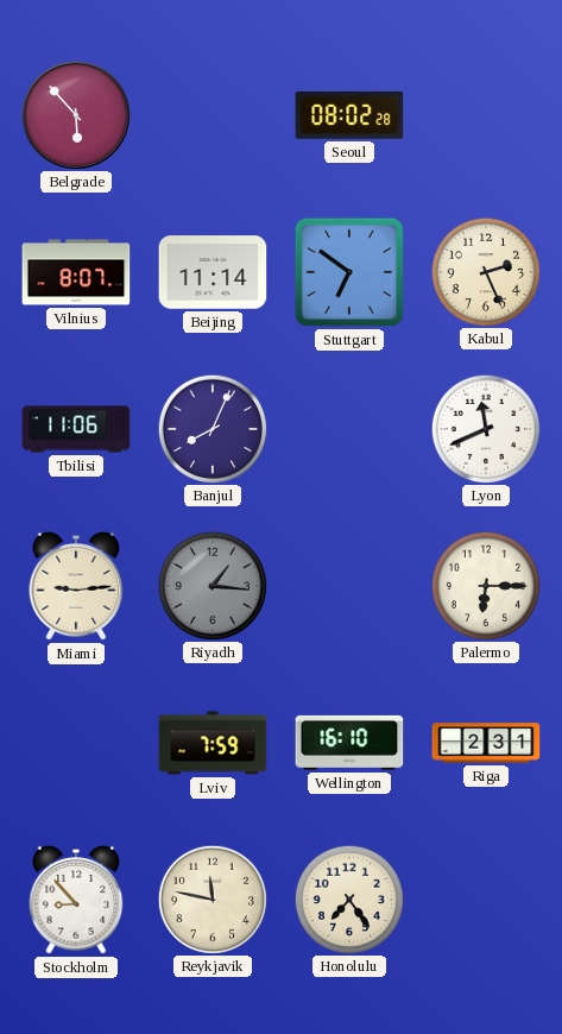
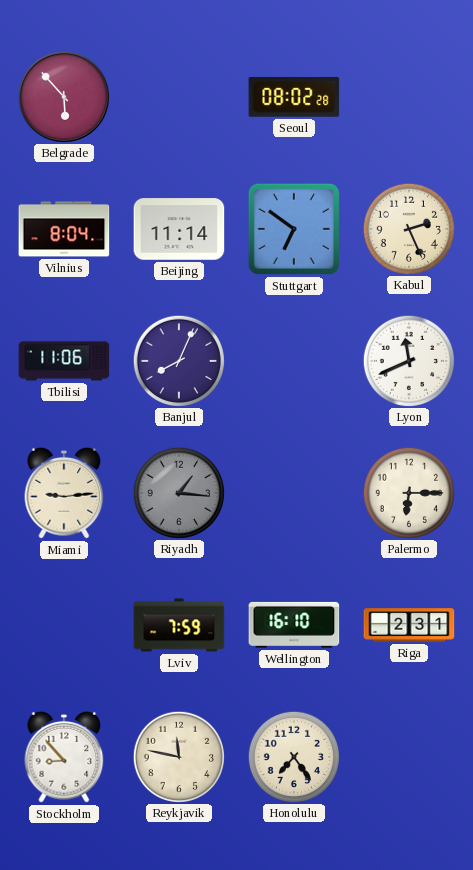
Vilnius: 8:07 -> 8:04 (64, 229)
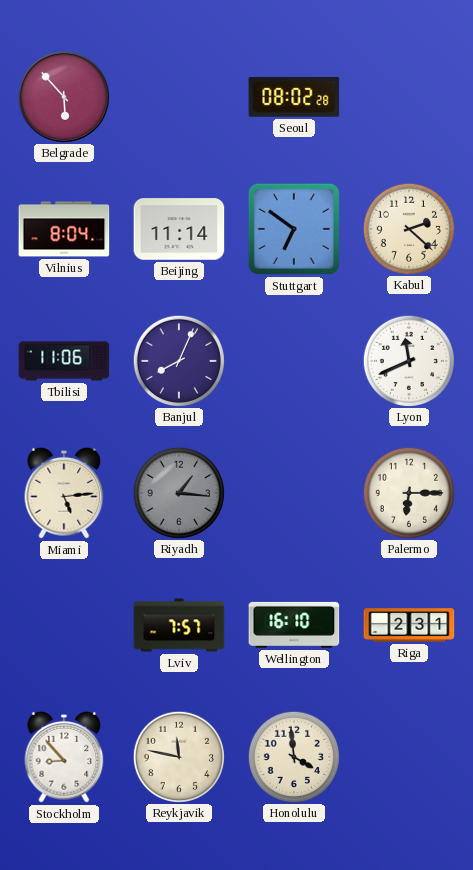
Kabul: 2:26 -> 2:22 (408, 228)
Miami: 9:14 -> 5:14 (64, 493)
Lviv: 7:59 -> 7:57 (179, 625)
Honolulu: 7:24 -> 3:59 (293, 756)
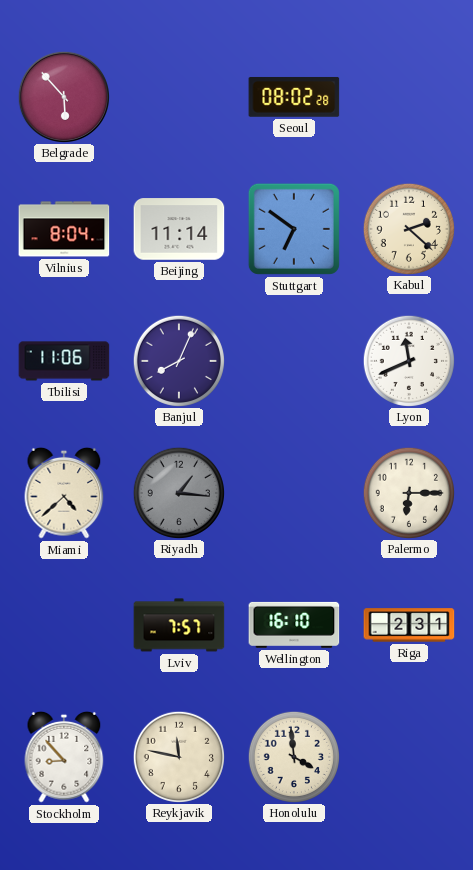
Miami: 5:14 -> 4:38 (64, 493)
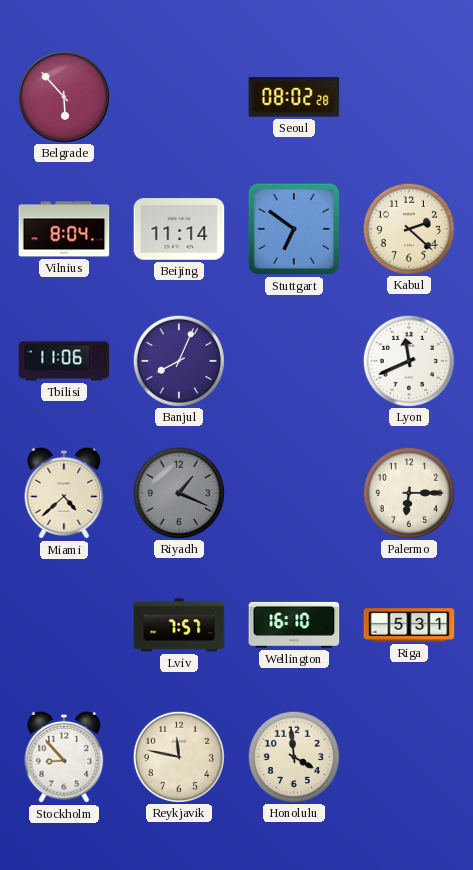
Riyadh: 1:16 -> 1:19 (178, 492)
Riga: 2:31 -> 5:31 (409, 625)
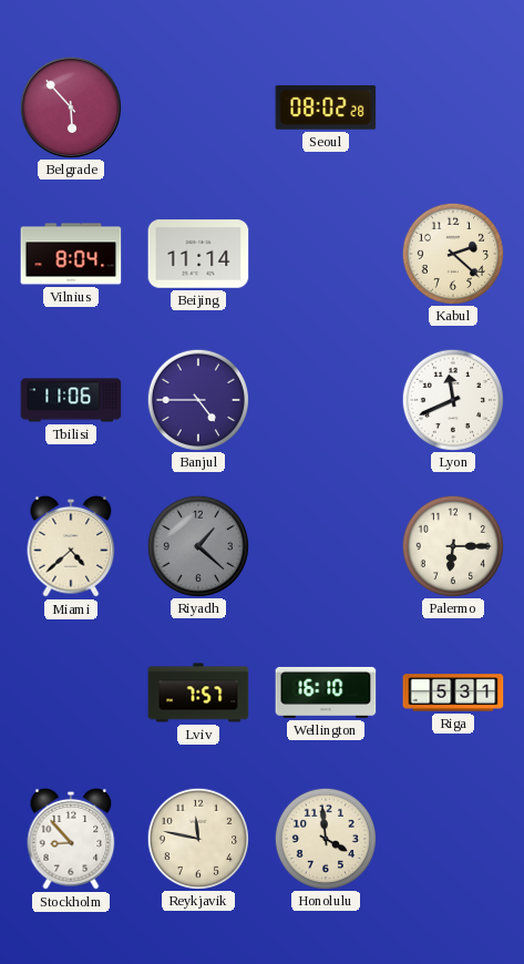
Stuttgart: 6:51 -> none (294, 229)
Banjul: 8:04 -> 4:45 (197, 399)
Riyadh: 1:19 -> 1:22 (197, 545)
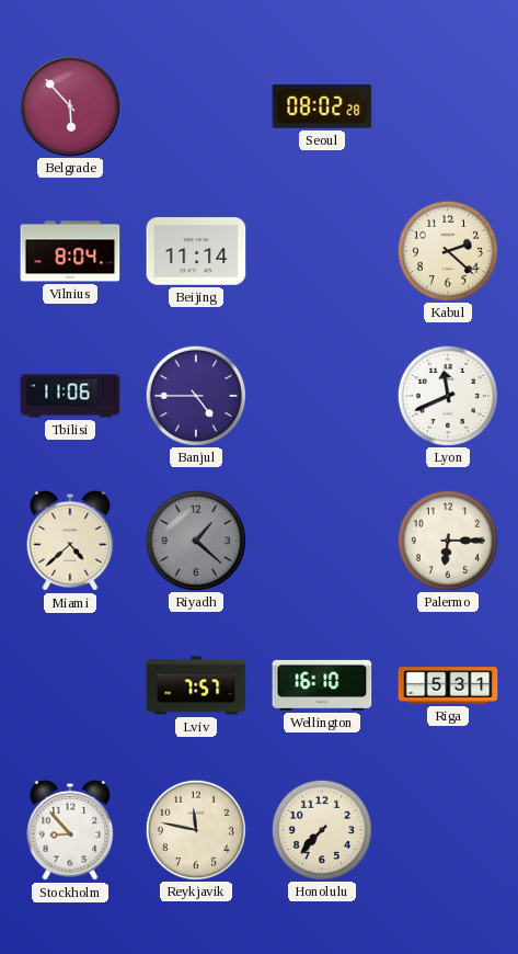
Honolulu: 3:59 -> 7:37 (321, 829)
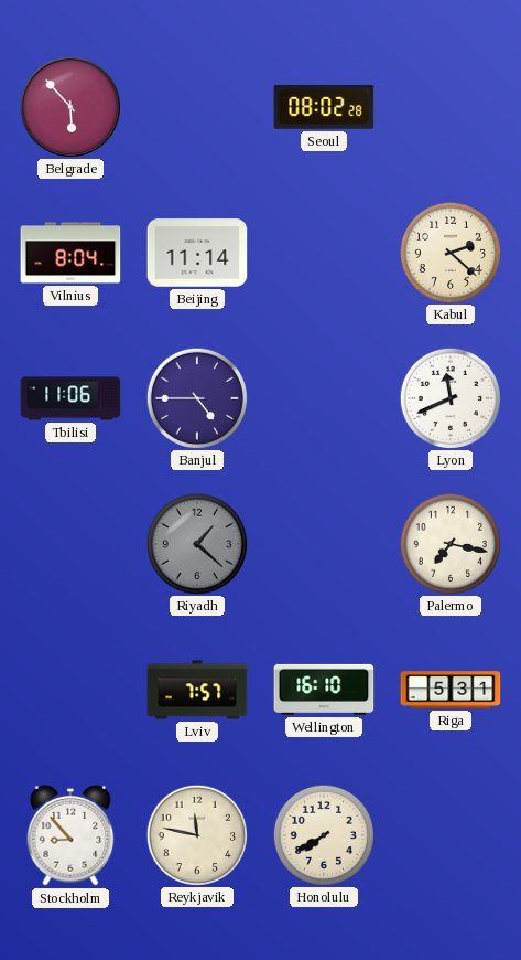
Miami: 4:38 -> none (70, 541)
Palermo: 6:15 -> 7:17 (449, 543)
Honolulu: 7:37 -> 7:40 (323, 834)
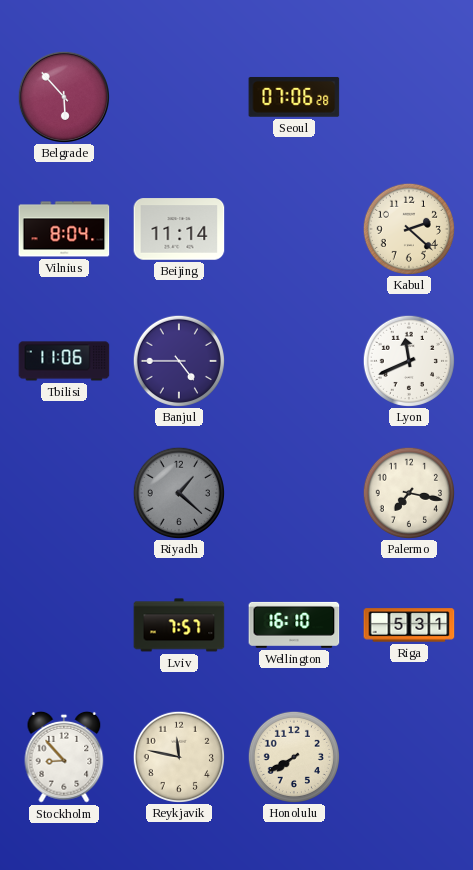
Seoul: 08:02 -> 07:06 (294, 97)
